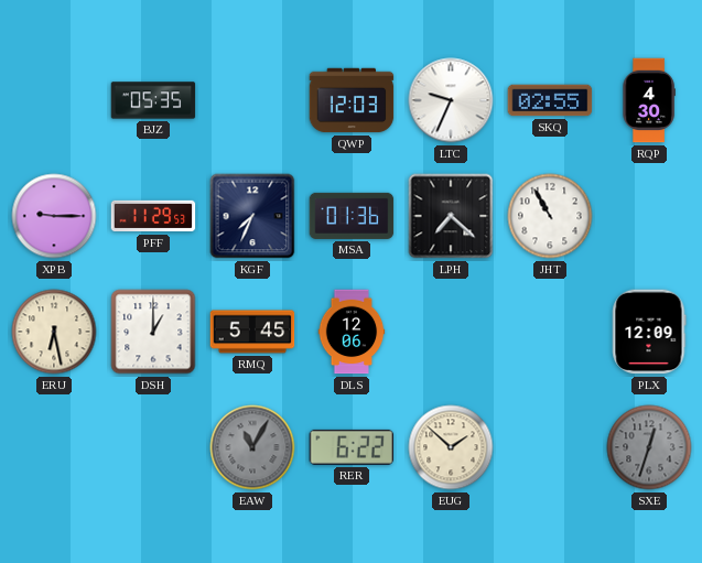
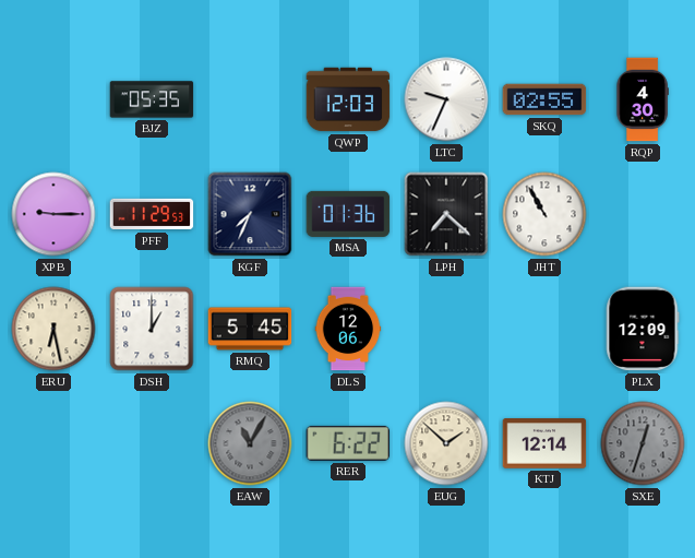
KTJ: none -> 12:14 (544, 443)
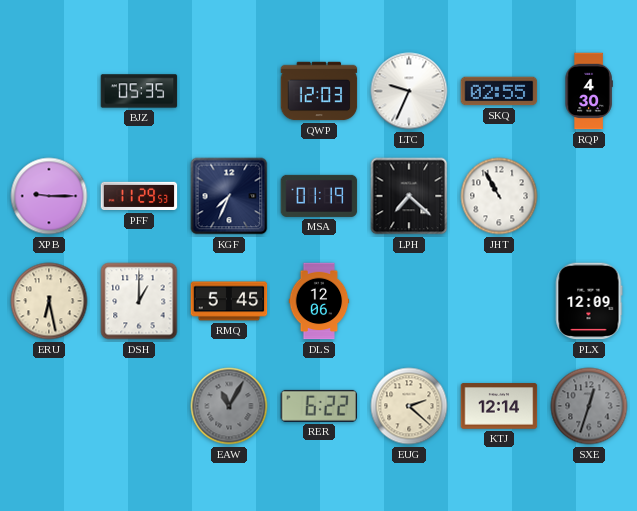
MSA: 01:36 -> 01:19 (319, 196)
EUG: 1:52 -> 2:22 (409, 406)
